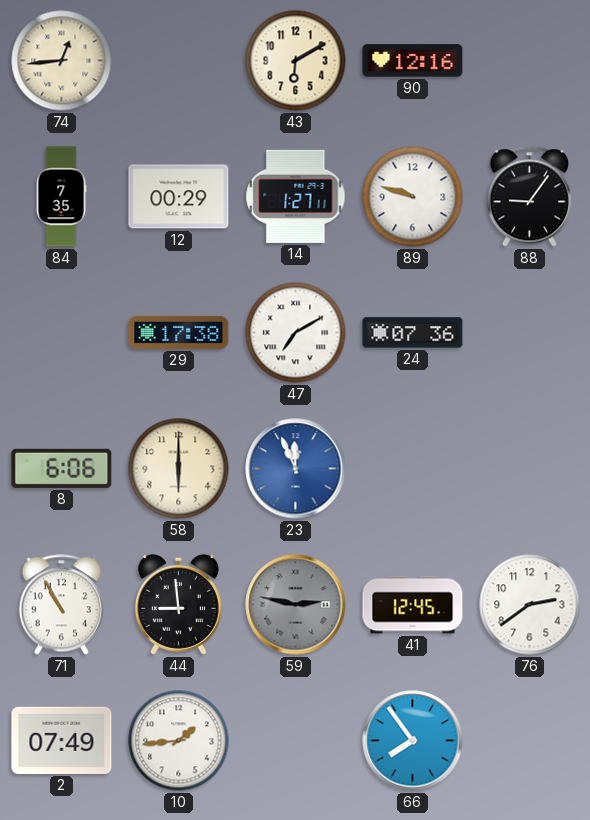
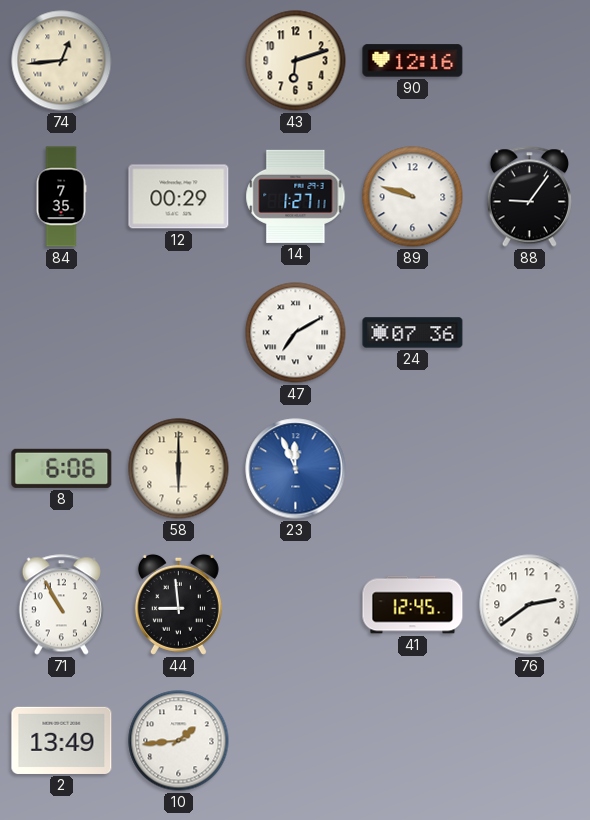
43: 6:10 -> 6:12 (296, 61)
29: 17:38 -> none (179, 332)
59: 2:47 -> none (296, 605)
2: 07:49 -> 13:49 (62, 740)
66: 7:54 -> none (413, 741)
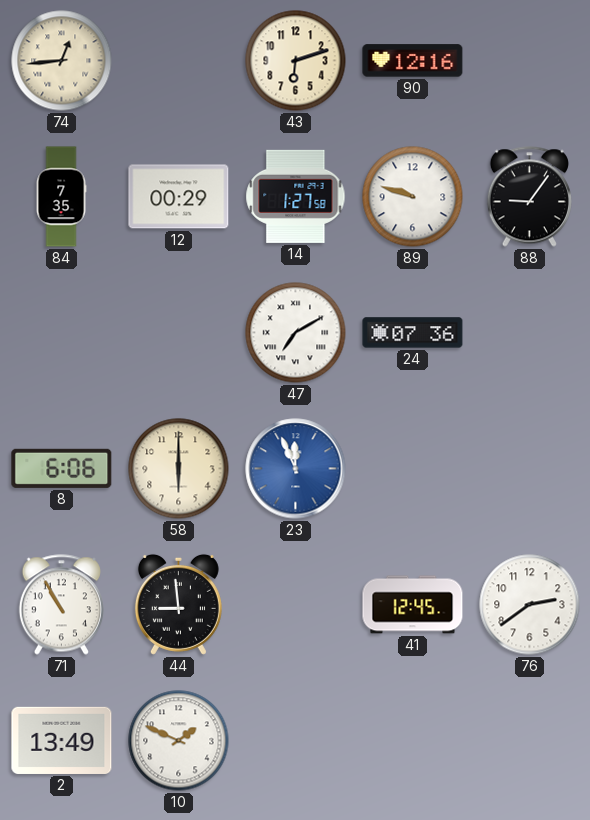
14: 1:27:11 -> 1:27:58 (296, 196)
10: 1:44 -> 1:49 (179, 741)
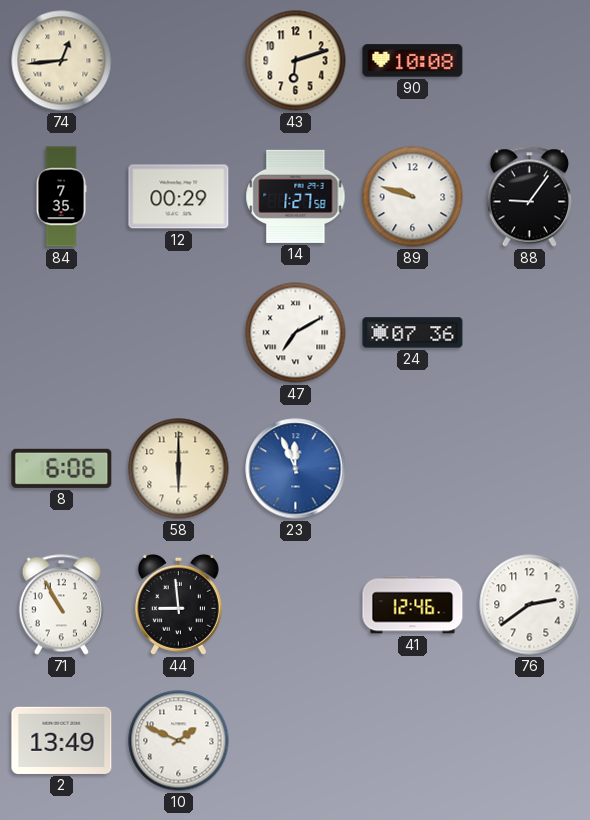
90: 12:16 -> 10:08 (413, 61)
41: 12:45 -> 12:46 (413, 605)
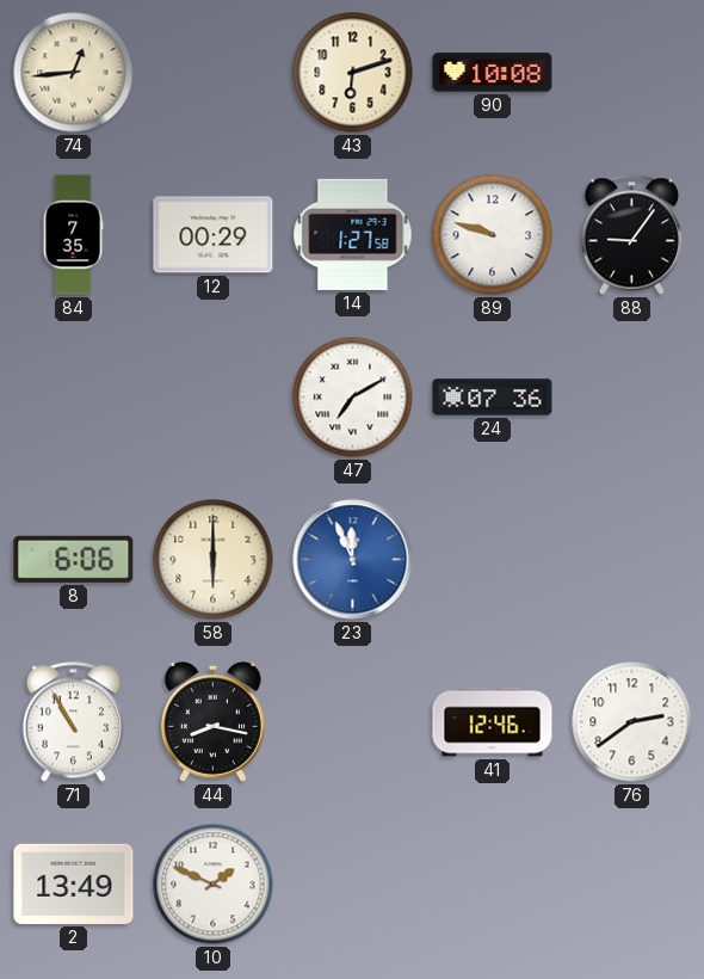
44: 8:59 -> 8:17 (212, 721)
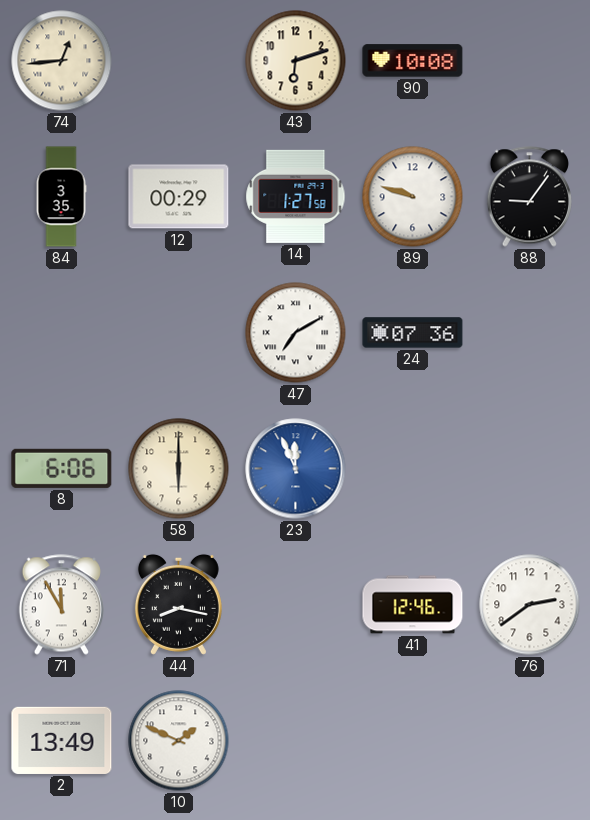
84: 7:35 -> 3:35 (61, 197)
71: 10:55 -> 11:55 (61, 605)
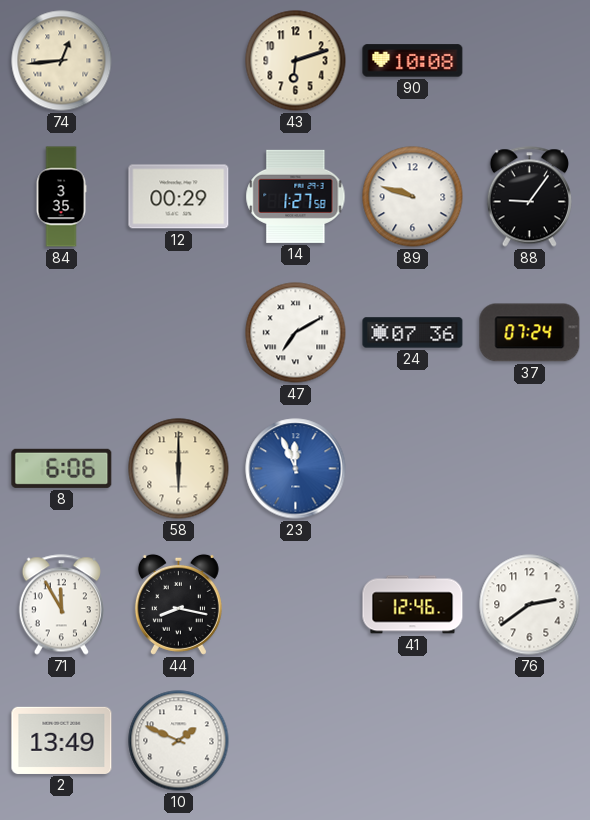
37: none -> 07:24 (530, 333)
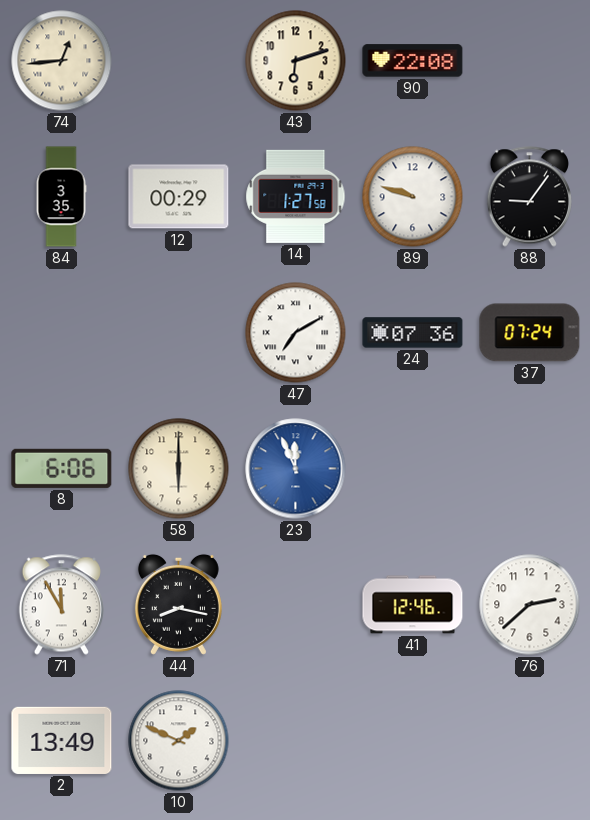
90: 10:08 -> 22:08 (413, 61)
76: 2:39 -> 2:38 (530, 605)
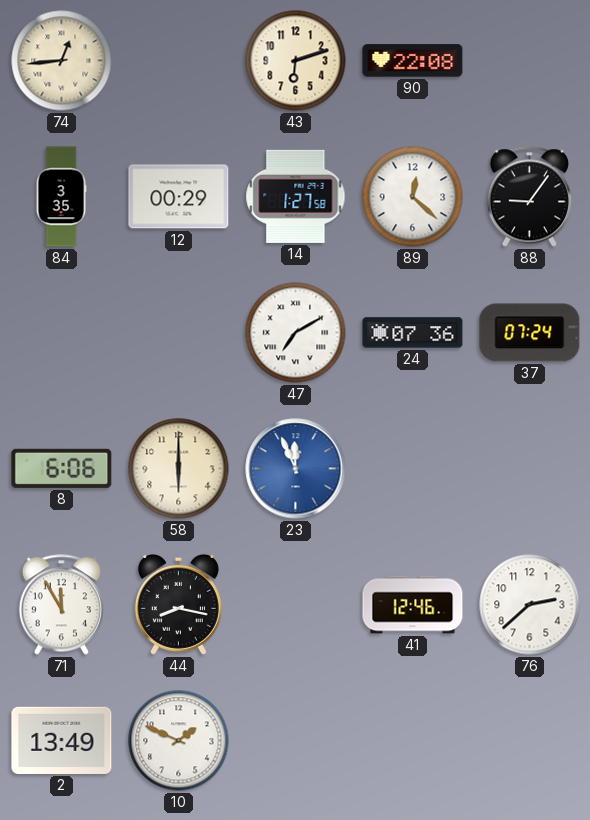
89: 9:48 -> 12:22 (413, 197)
